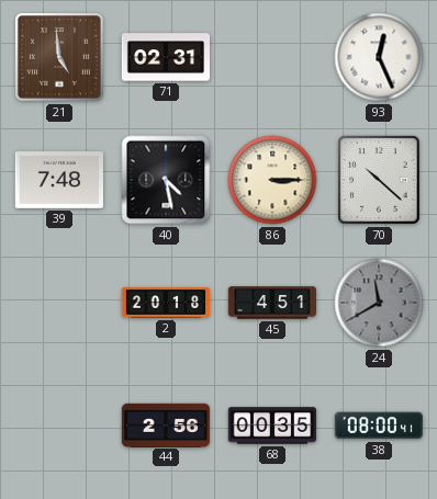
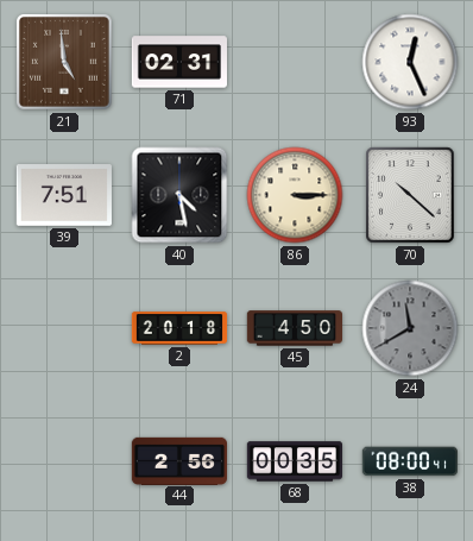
39: 7:48 -> 7:51 (63, 196)
45: 4:51 -> 4:50 (294, 328)
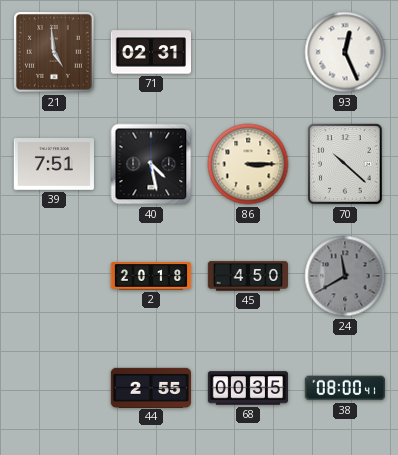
44: 2:56 -> 2:55 (150, 387)
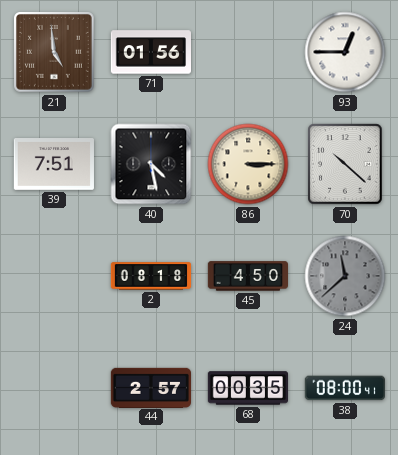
71: 02:31 -> 01:56 (150, 52)
93: 12:26 -> 12:45 (345, 52)
2: 20:18 -> 08:18 (151, 276)
24: 11:40 -> 11:38 (345, 276)
44: 2:55 -> 2:57 (150, 387)
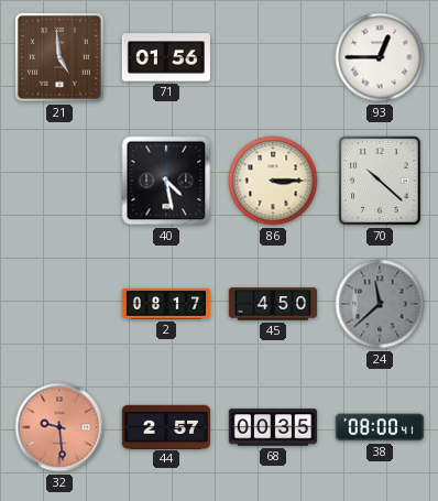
39: 7:51 -> none (53, 165)
2: 08:18 -> 08:17 (166, 304)
32: none -> 9:29 (59, 427)
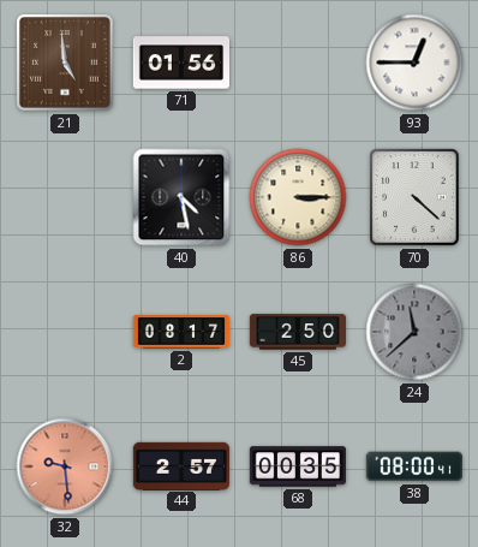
70: 10:22 -> 4:22 (414, 197)
45: 4:50 -> 2:50 (297, 332)
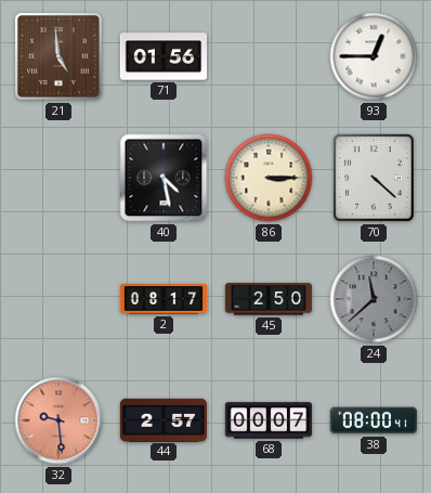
68: 00:35 -> 00:07 (267, 420)
